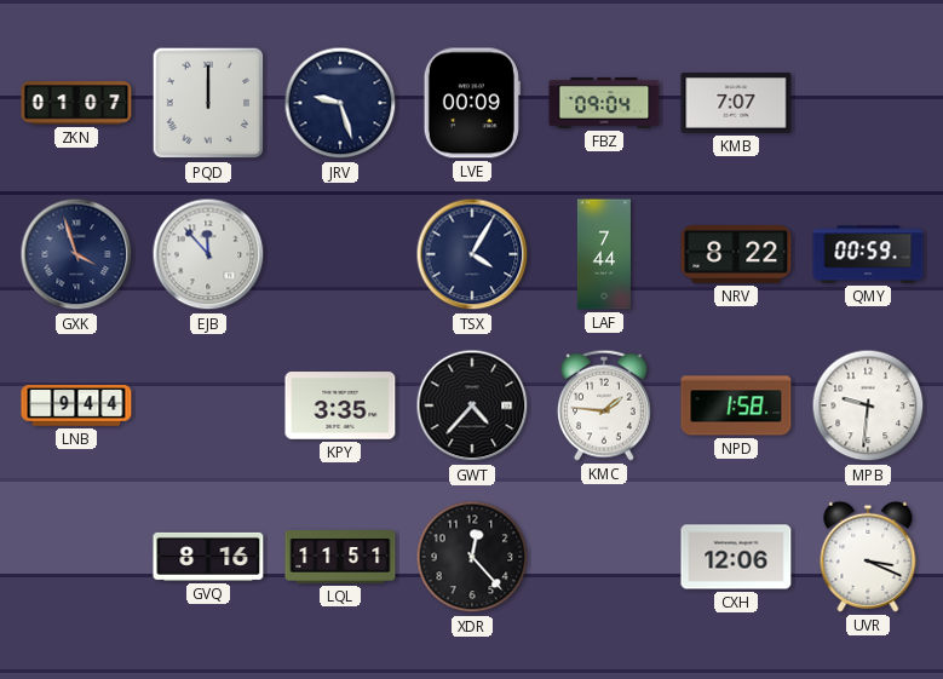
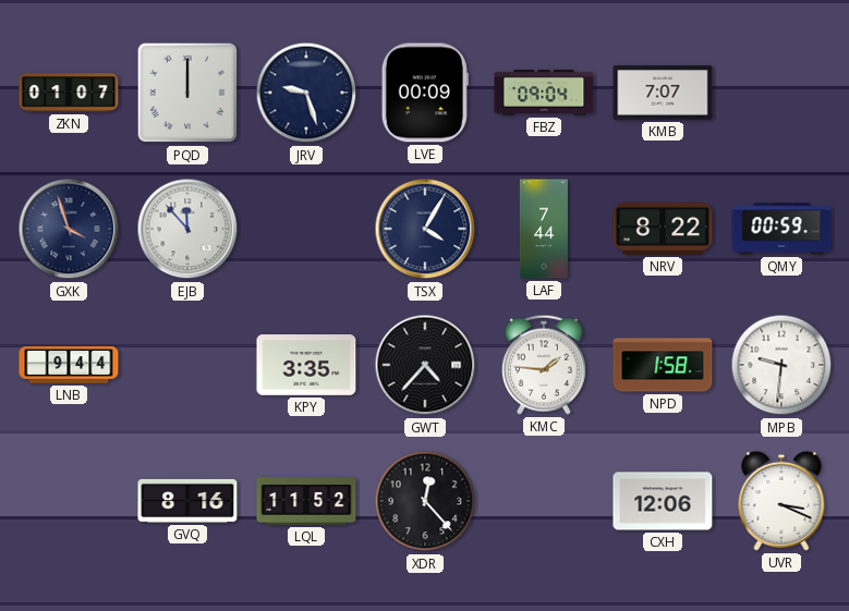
LQL: 11:51 -> 11:52 (306, 502)
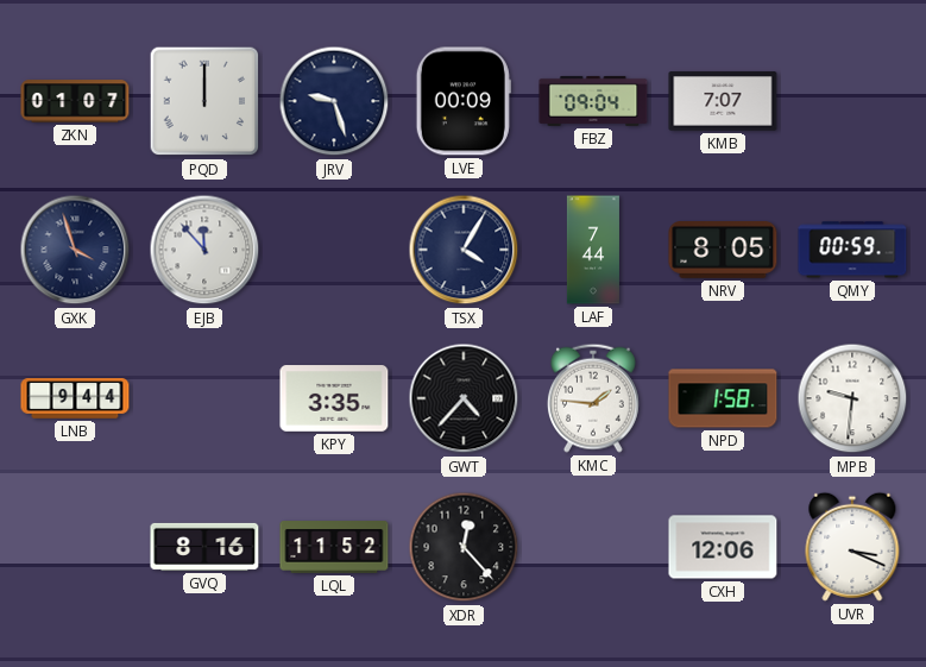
NRV: 8:22 -> 8:05 (723, 251)
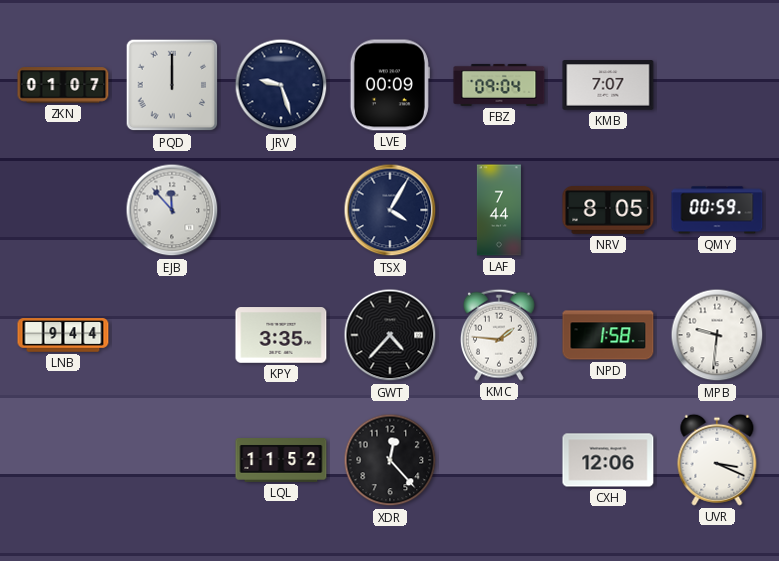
GXK: 3:57 -> none (75, 250)
GVQ: 8:16 -> none (204, 547)
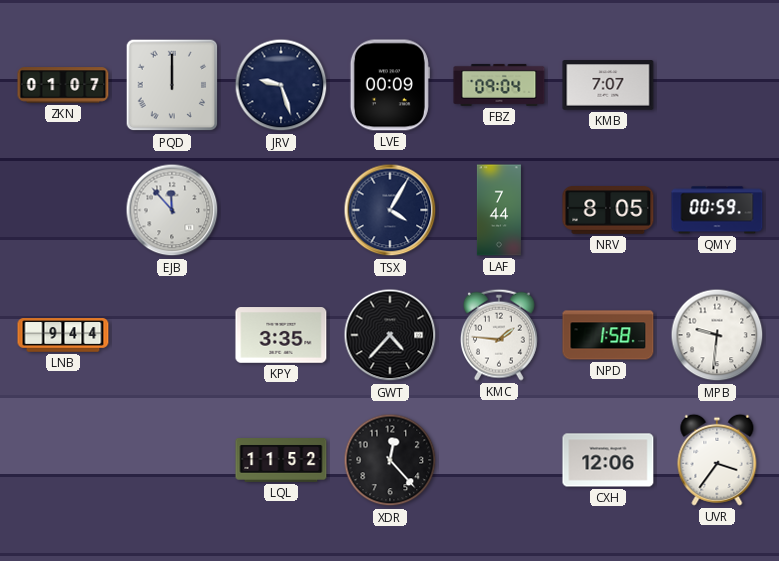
UVR: 3:19 -> 3:36 (717, 460)
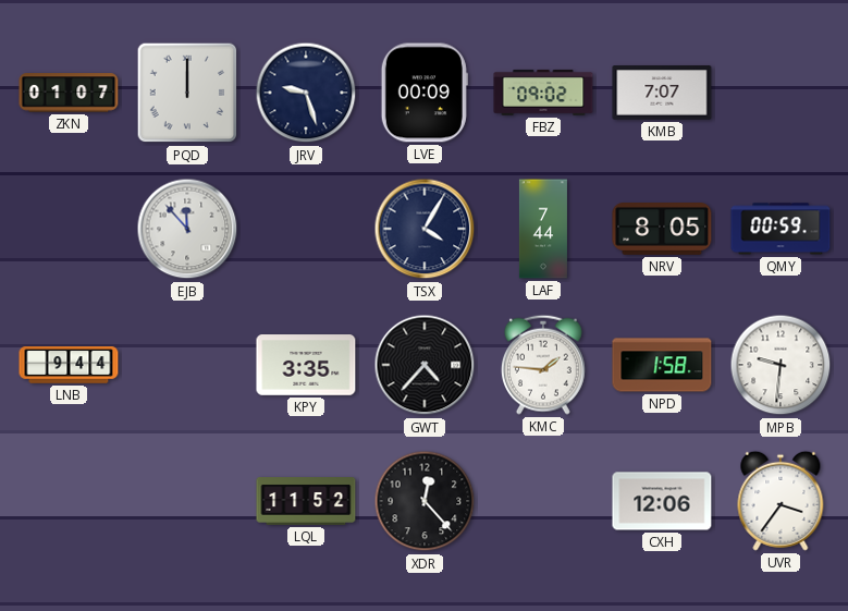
FBZ: 09:04 -> 09:02 (543, 93)
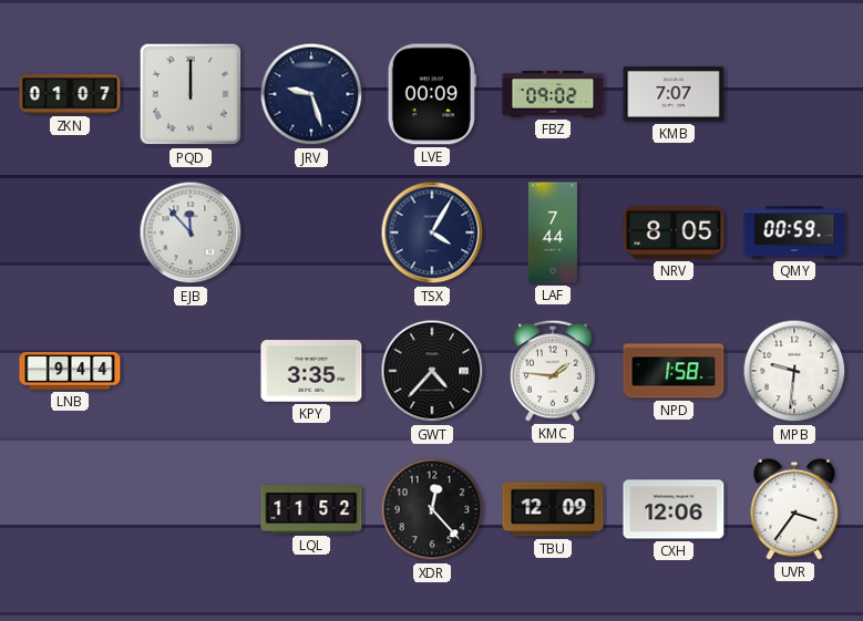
TBU: none -> 12:09 (553, 509)
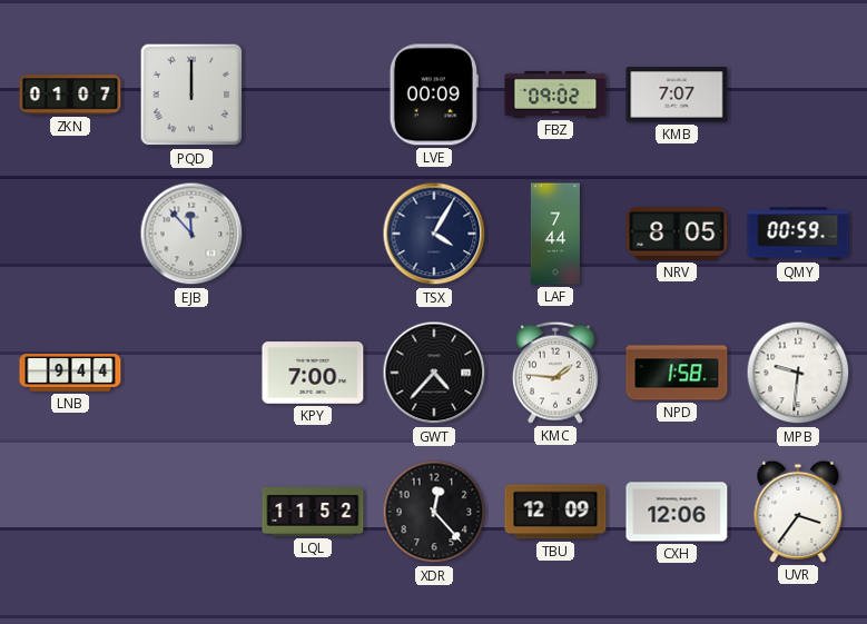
JRV: 9:27 -> none (311, 94)
KPY: 3:35 -> 7:00 (313, 373)
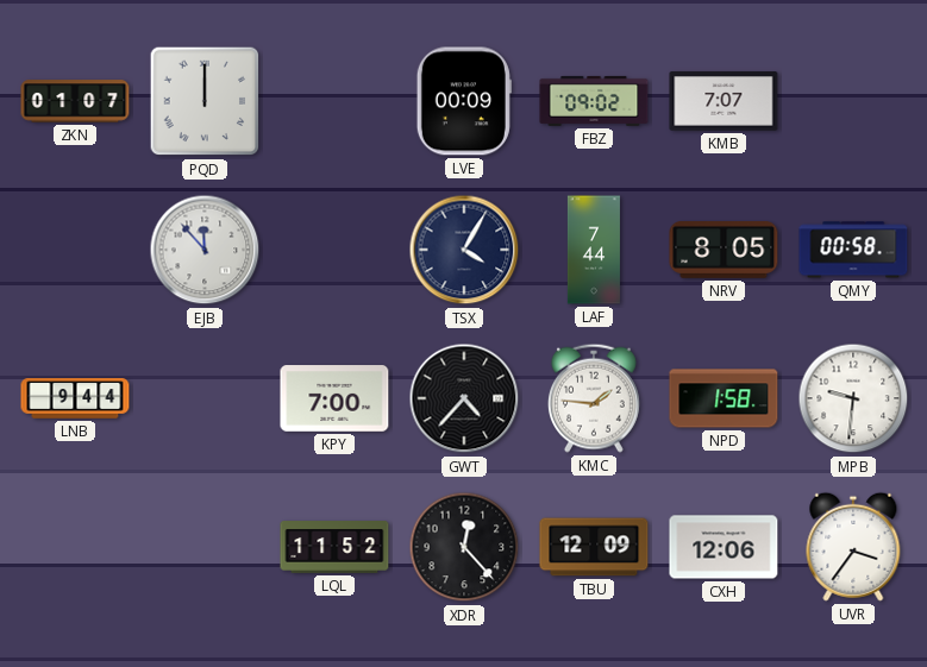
QMY: 00:59 -> 00:58 (853, 250)
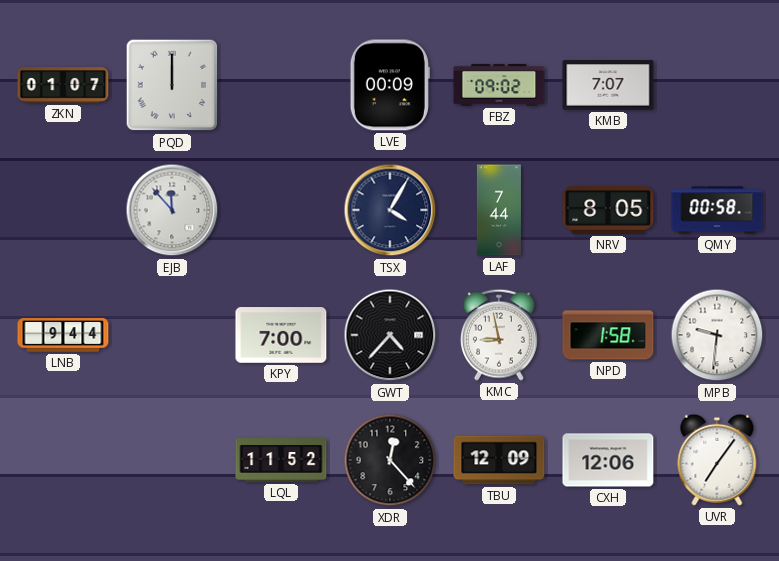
KMC: 1:46 -> 8:58 (499, 335)
UVR: 3:36 -> 7:06 (717, 460)
